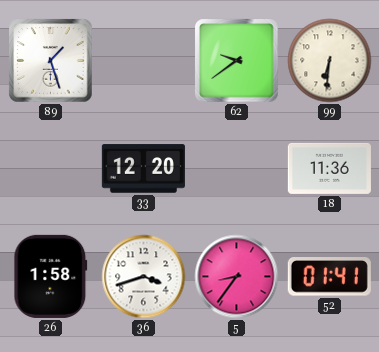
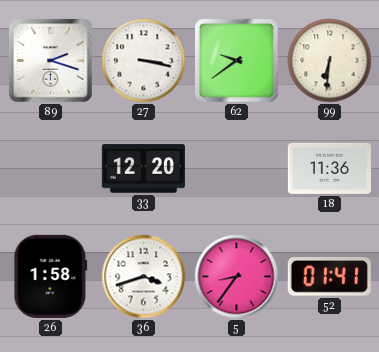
89: 1:27 -> 2:18 (51, 61)
27: none -> 3:17 (144, 61)
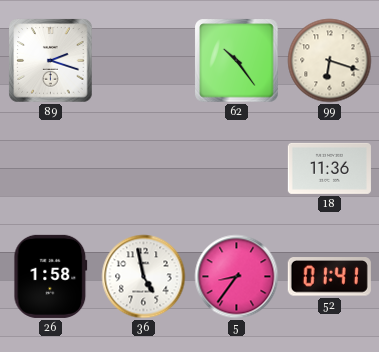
27: 3:17 -> none (144, 61)
62: 9:39 -> 10:24 (237, 61)
99: 6:31 -> 6:18 (330, 61)
33: 12:20 -> none (143, 169)
36: 3:42 -> 4:58 (144, 277)
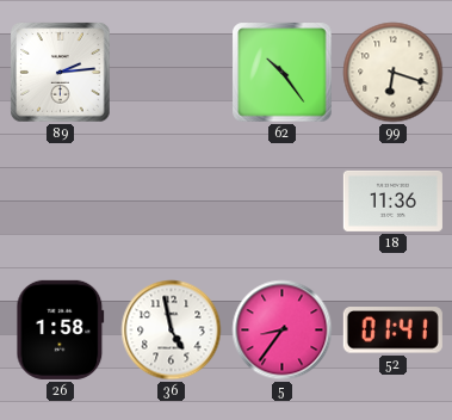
89: 2:18 -> 2:14 (61, 73)
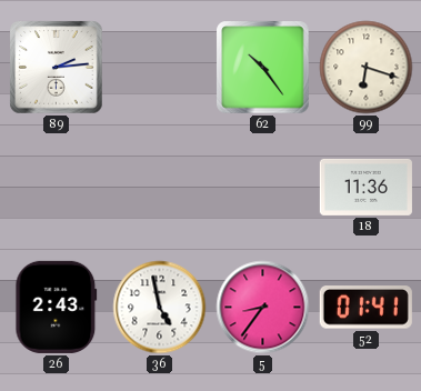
26: 1:58 -> 2:43 (57, 307)
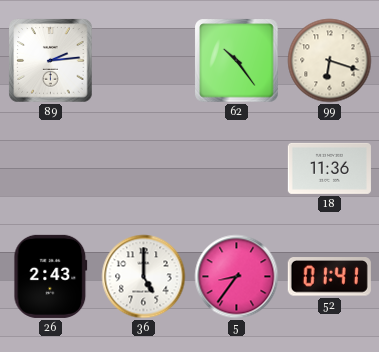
36: 4:58 -> 5:00 (144, 277)
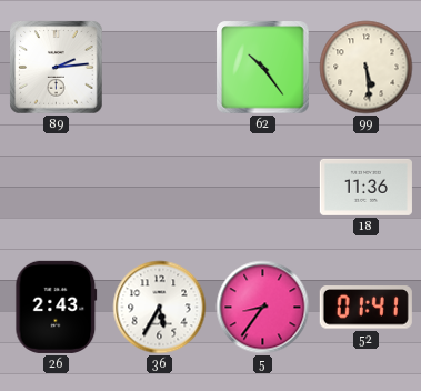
99: 6:18 -> 5:29 (367, 68)
36: 5:00 -> 5:35 (160, 308)
